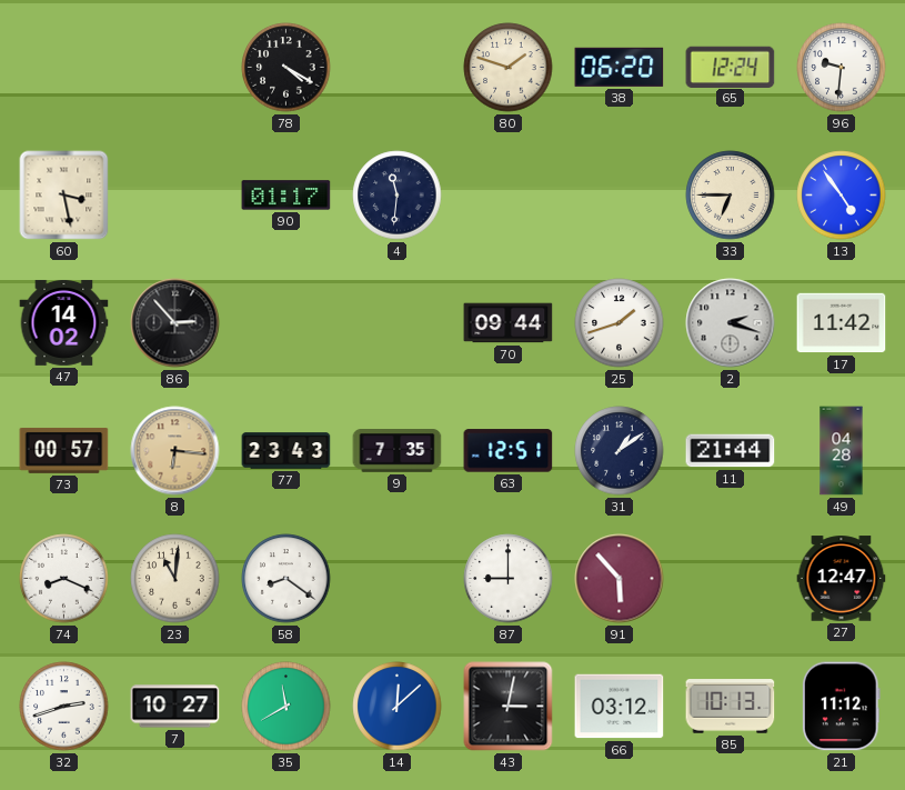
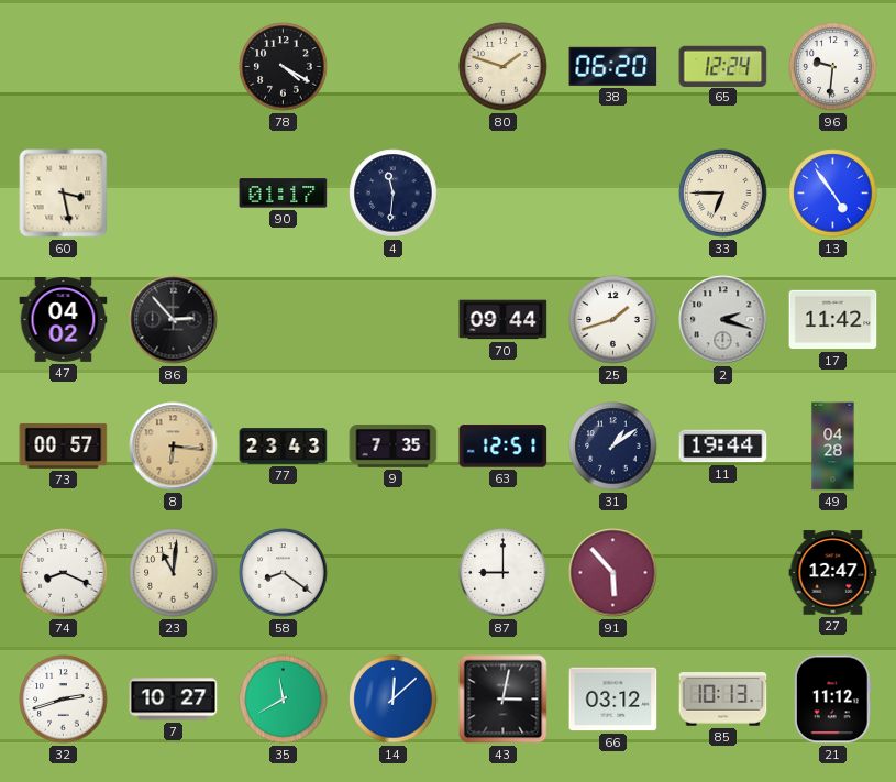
47: 14:02 -> 04:02 (64, 319)
11: 21:44 -> 19:44 (723, 447)
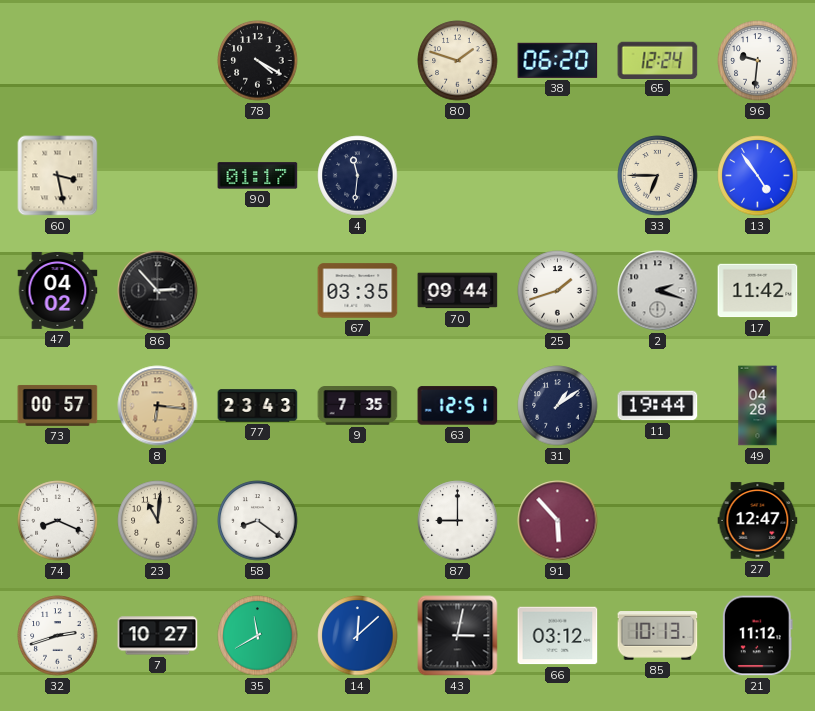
67: none -> 03:35 (358, 291)
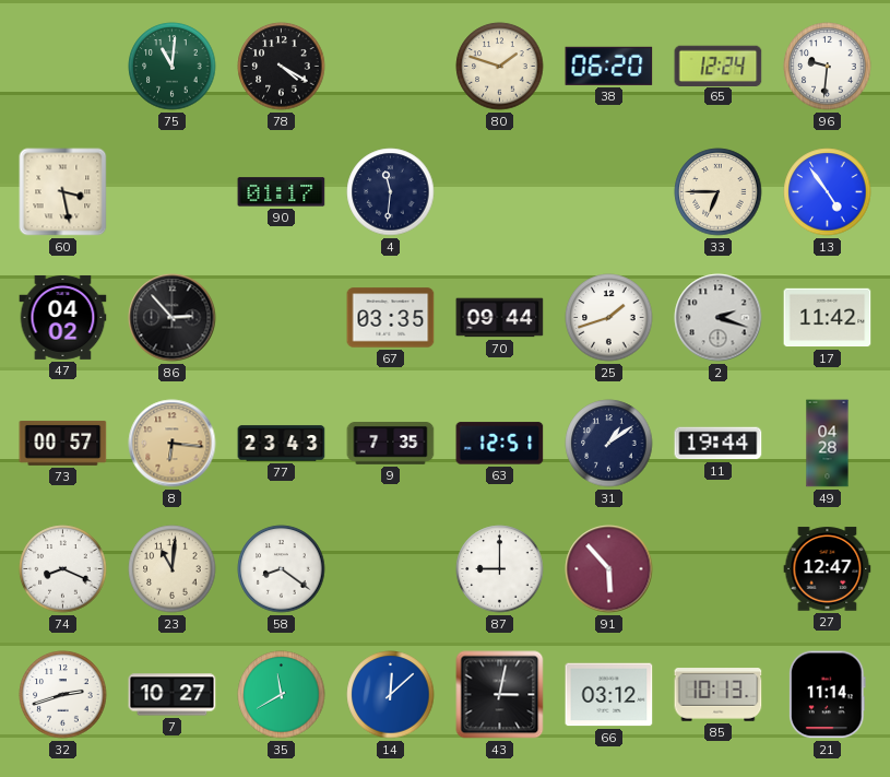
75: none -> 11:01 (173, 67)
21: 11:12 -> 11:14 (827, 695)
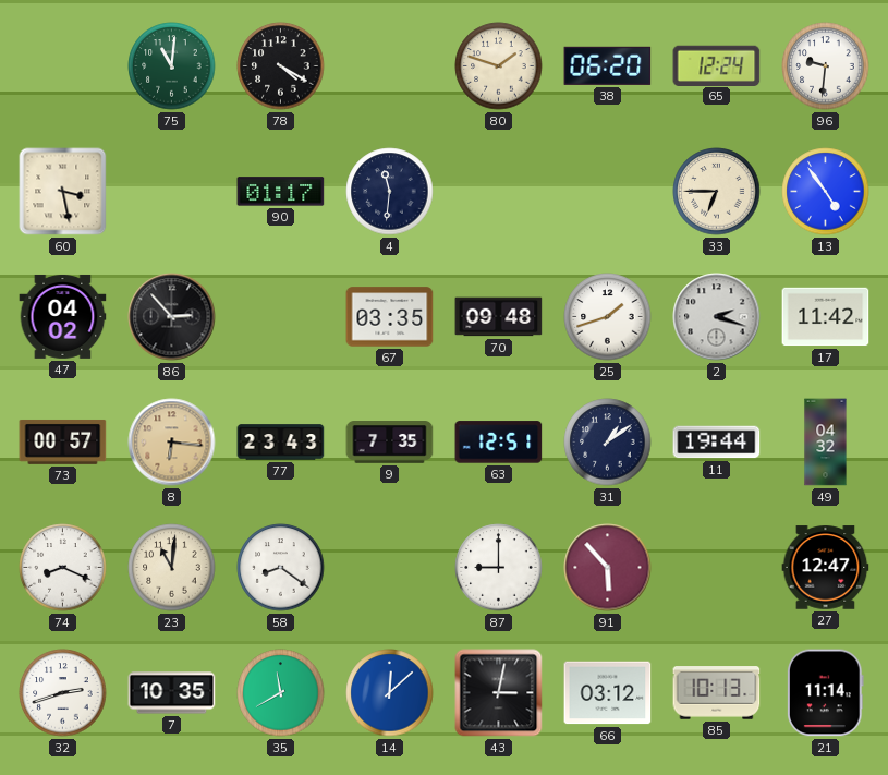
70: 09:44 -> 09:48 (499, 317)
49: 04:28 -> 04:32 (826, 443)
7: 10:27 -> 10:35 (172, 693)
